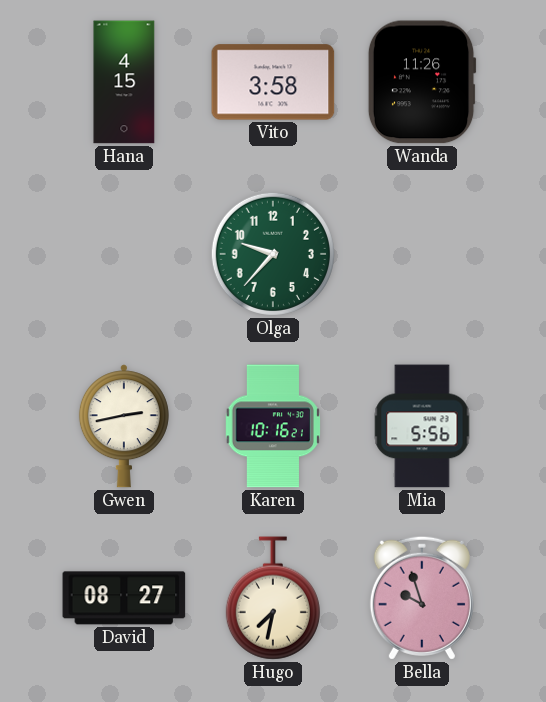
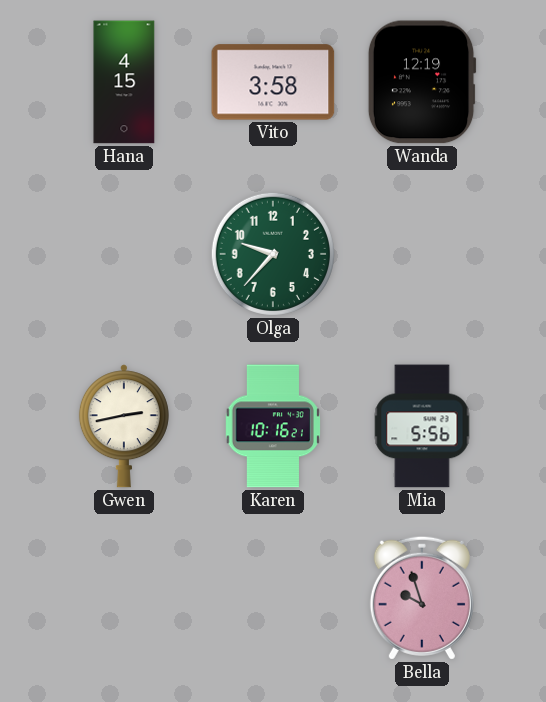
Wanda: 11:26 -> 12:19 (422, 82)
David: 08:27 -> none (124, 598)
Hugo: 7:32 -> none (273, 598)
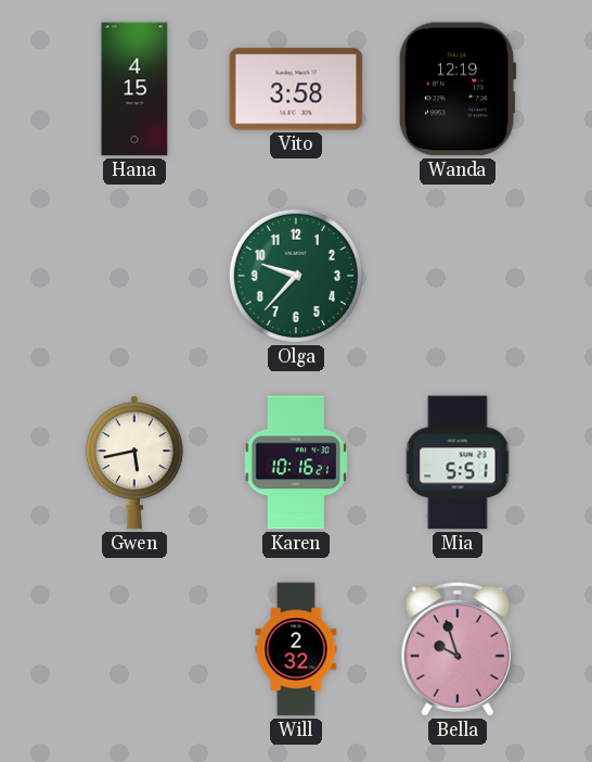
Gwen: 2:43 -> 5:43 (134, 462)
Mia: 5:56 -> 5:51 (458, 462)
Will: none -> 2:32 (296, 649)
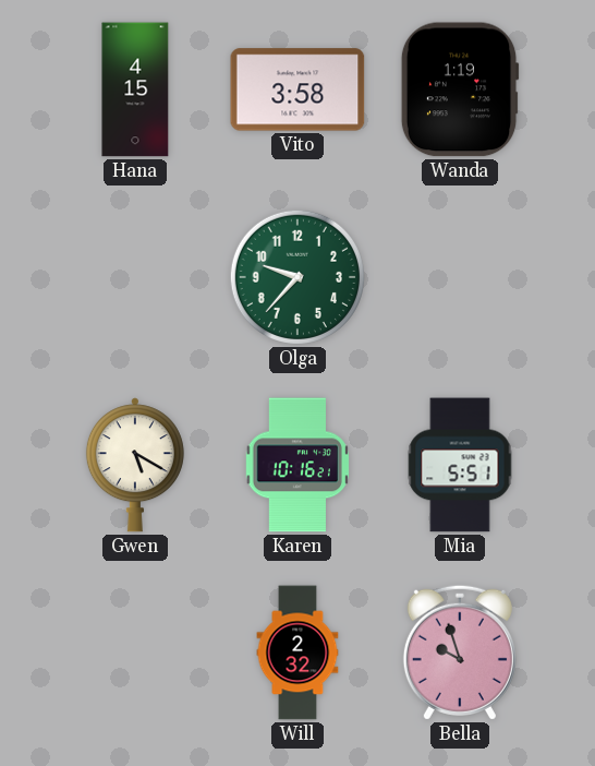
Wanda: 12:19 -> 1:19 (460, 89)
Gwen: 5:43 -> 5:20 (135, 465)
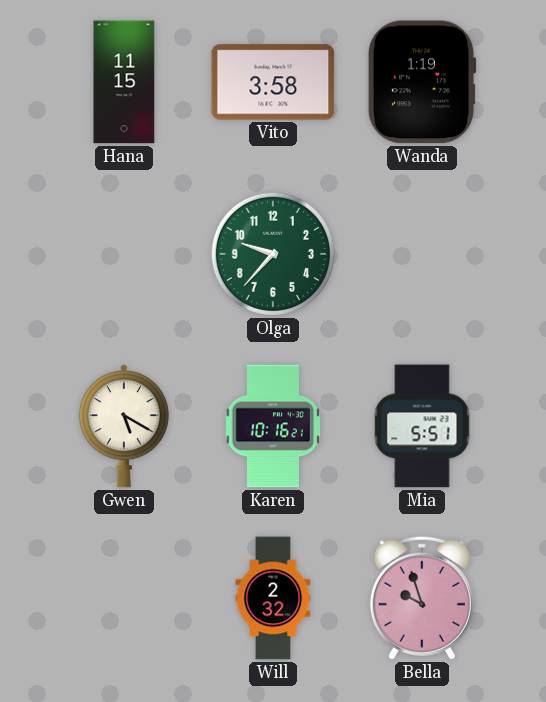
Hana: 4:15 -> 11:15 (124, 82)
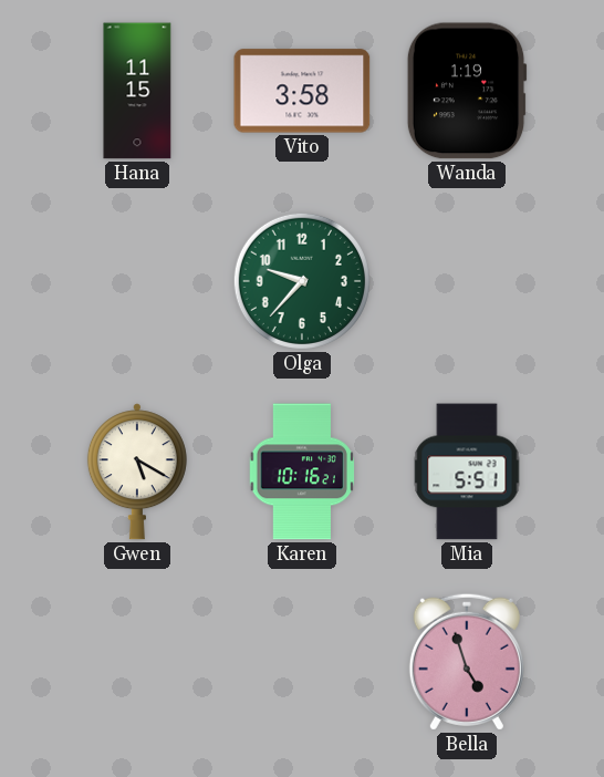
Will: 2:32 -> none (273, 598)
Bella: 9:57 -> 4:57 (467, 662)
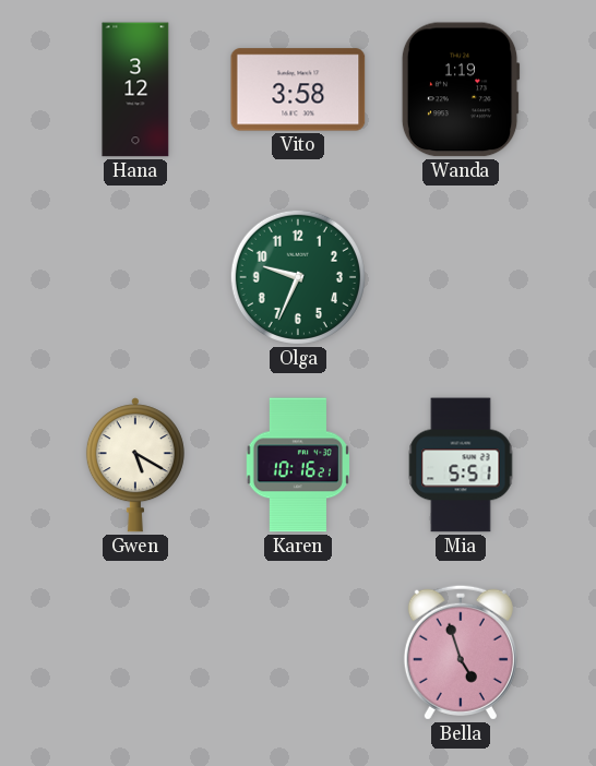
Hana: 11:15 -> 3:12 (135, 89)
Olga: 9:37 -> 9:34 (298, 277)
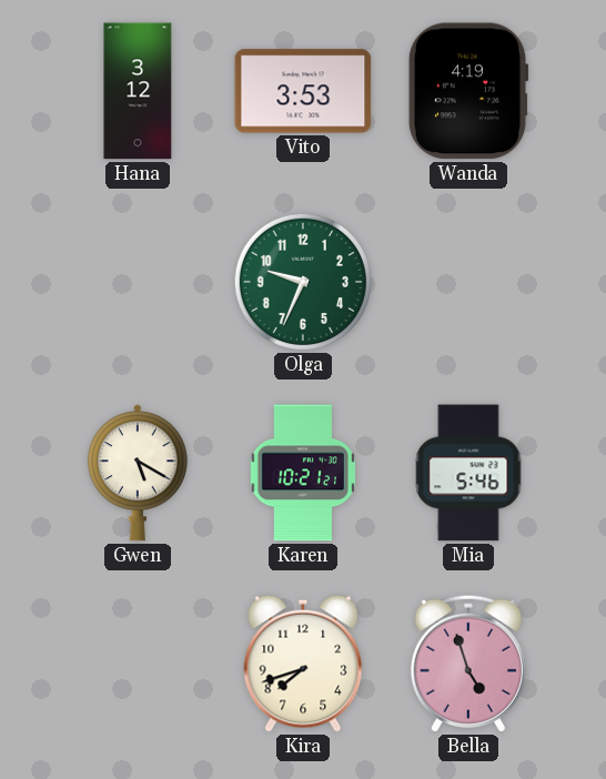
Vito: 3:58 -> 3:53 (303, 91)
Wanda: 1:19 -> 4:19 (468, 91)
Karen: 10:16 -> 10:21 (303, 473)
Mia: 5:51 -> 5:46 (468, 473)
Kira: none -> 7:42 (303, 664)
